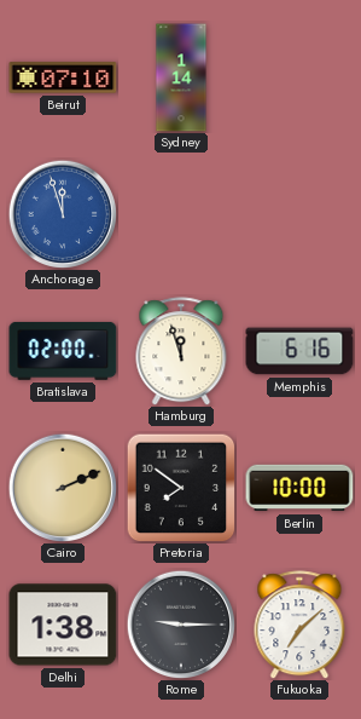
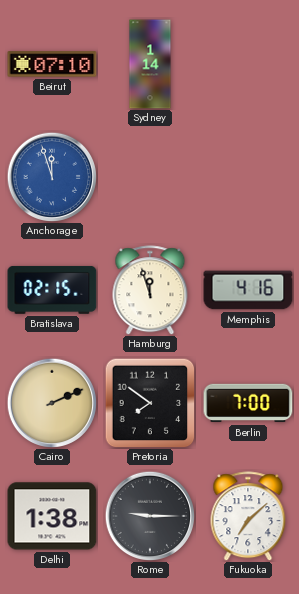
Bratislava: 02:00 -> 02:15 (52, 290)
Memphis: 6:16 -> 4:16 (248, 290)
Berlin: 10:00 -> 7:00 (248, 403)
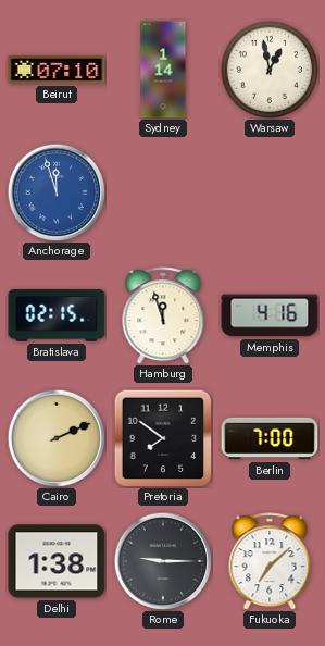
Warsaw: none -> 12:58 (270, 70)
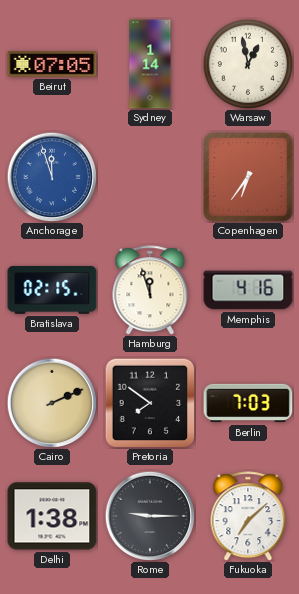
Beirut: 07:10 -> 07:05 (52, 64)
Copenhagen: none -> 6:36 (249, 178)
Berlin: 7:00 -> 7:03 (248, 403)
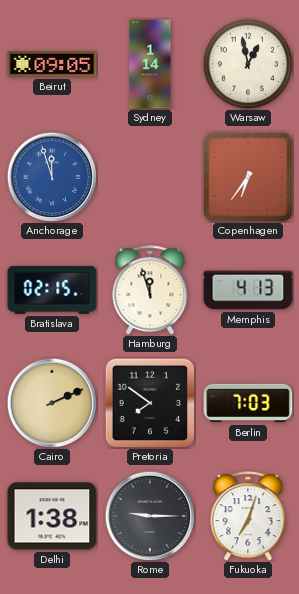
Beirut: 07:05 -> 09:05 (52, 64)
Memphis: 4:16 -> 4:13 (248, 290)
Fukuoka: 7:08 -> 7:03 (248, 516)
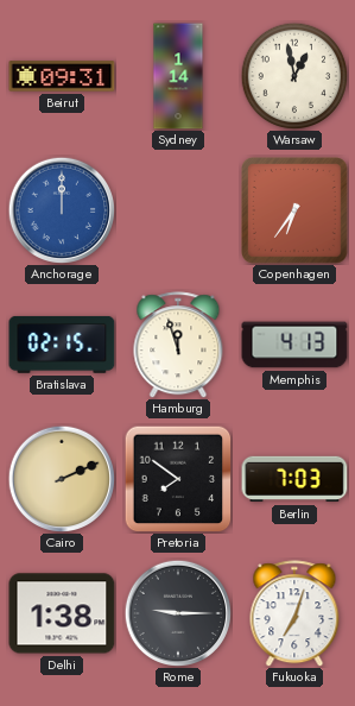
Beirut: 09:05 -> 09:31 (62, 76)
Anchorage: 11:57 -> 12:00 (62, 210)
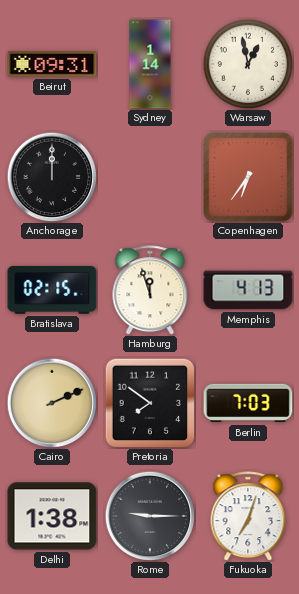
Anchorage dial: blue -> black (52, 177)
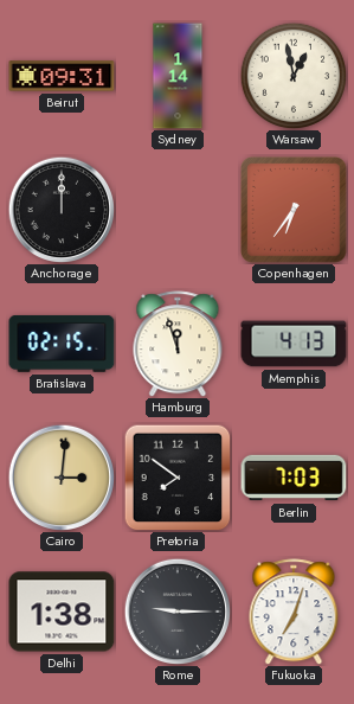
Cairo: 2:11 -> 3:01 (62, 478)
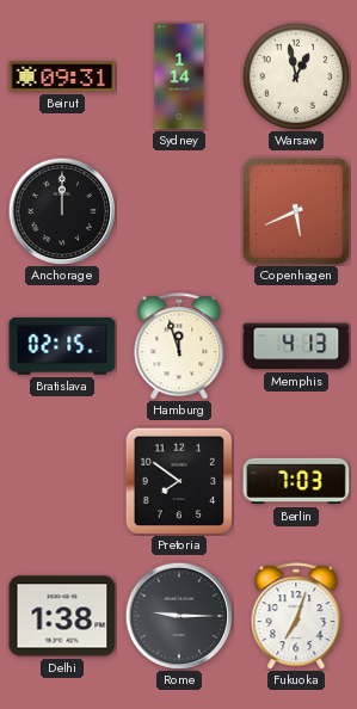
Copenhagen: 6:36 -> 5:41 (297, 212)
Cairo: 3:01 -> none (62, 478)
